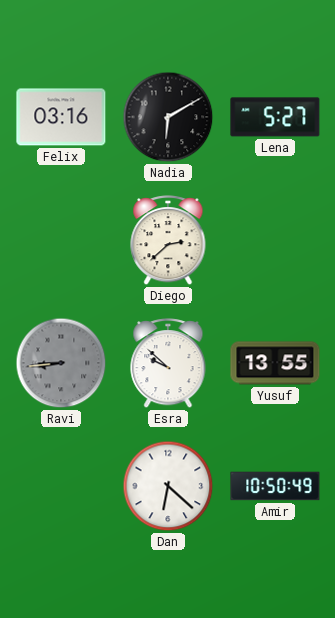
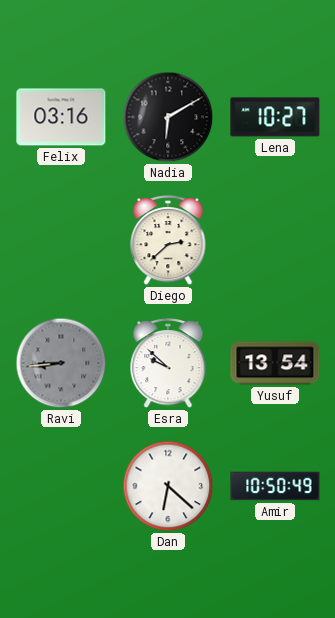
Lena: 5:27 -> 10:27 (275, 117)
Yusuf: 13:55 -> 13:54 (275, 363)
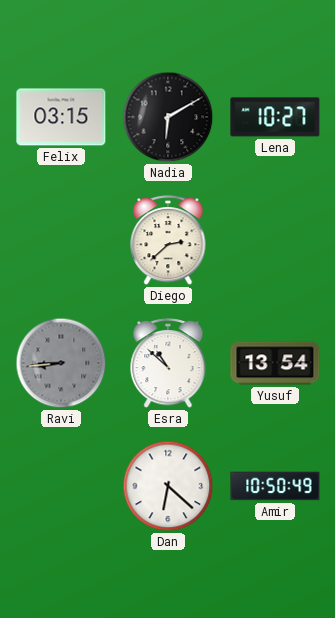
Felix: 03:16 -> 03:15 (61, 117)
Esra: 9:52 -> 10:52 (168, 364)
